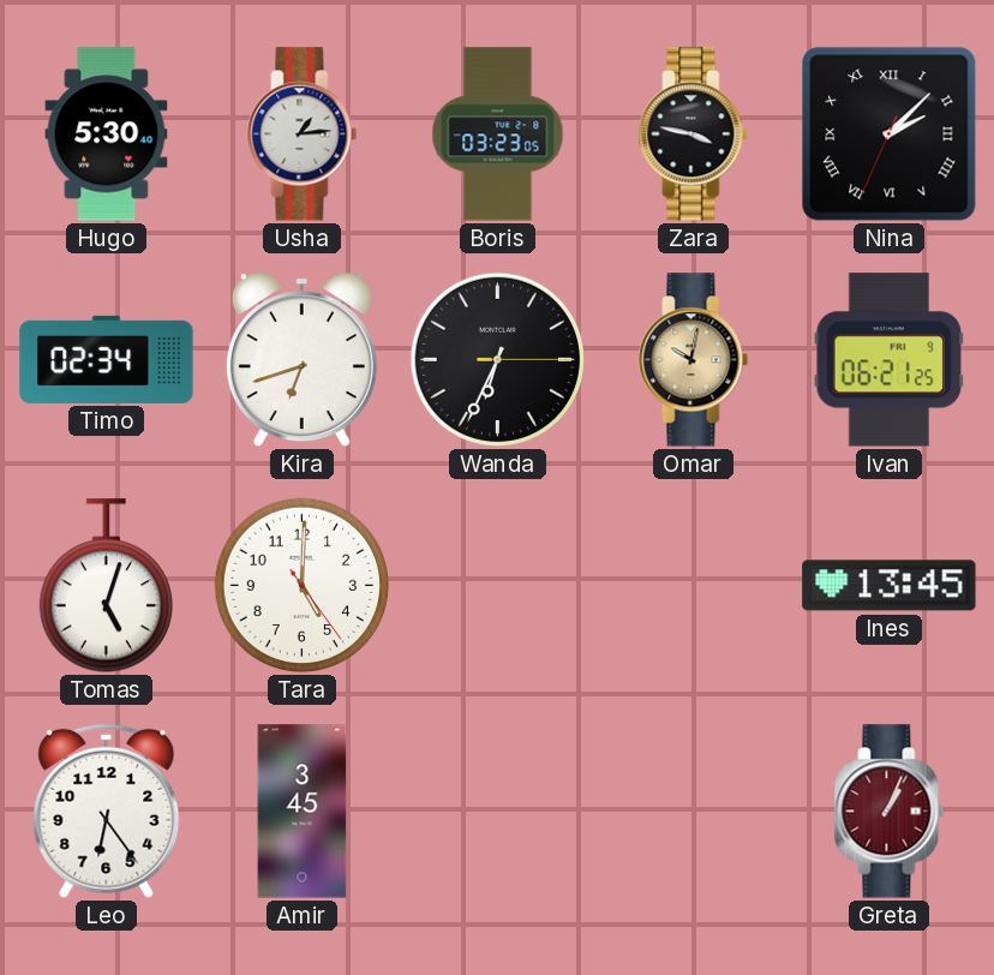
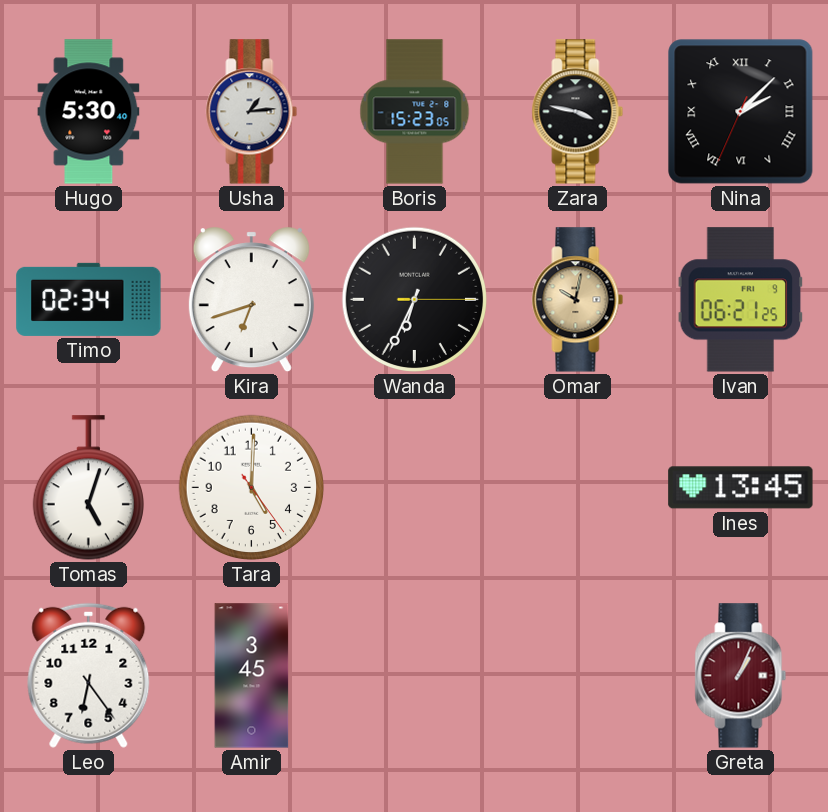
Boris: 03:23 -> 15:23 (415, 112)
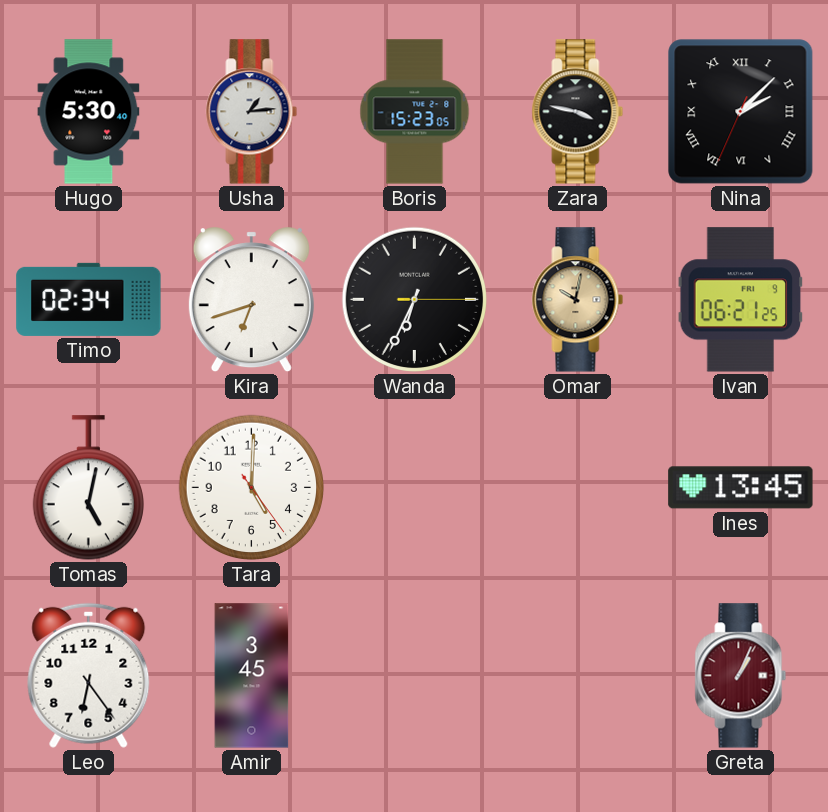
Tomas: 5:03 -> 5:02 (88, 488)
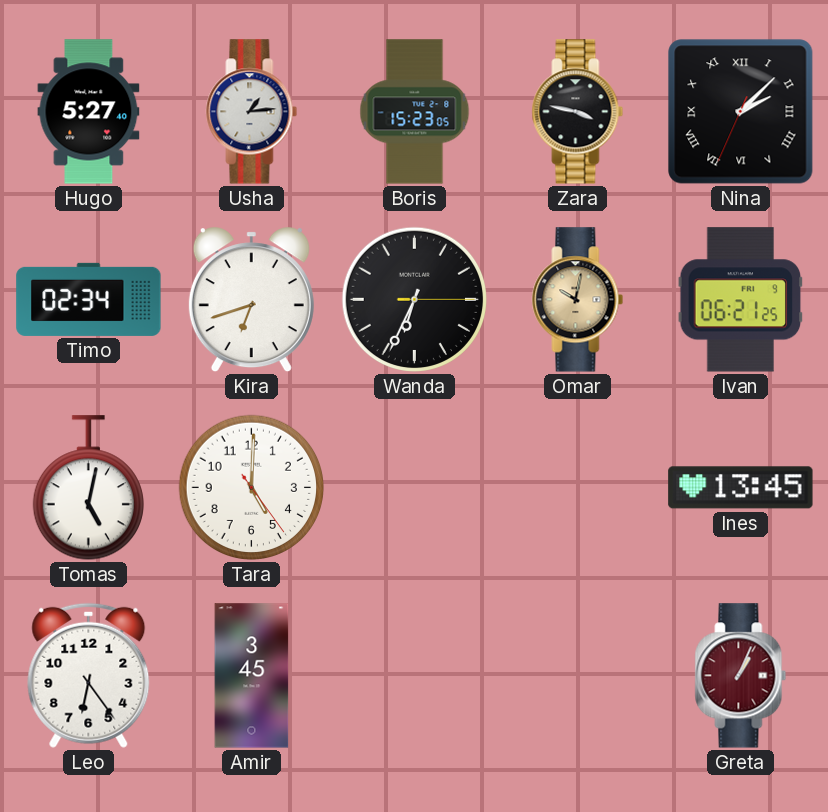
Hugo: 5:30 -> 5:27 (89, 112)
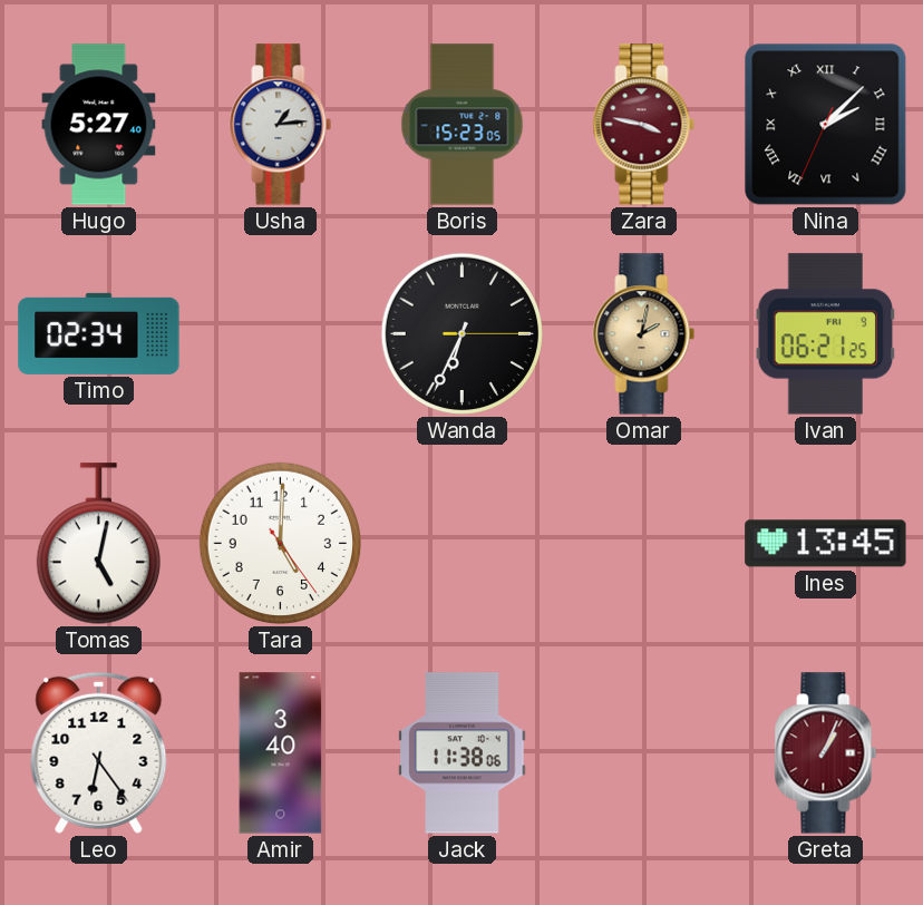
Zara dial: black -> burgundy (644, 125)
Kira: 6:42 -> none (251, 300)
Omar: 10:02 -> 2:02 (644, 334)
Amir: 3:45 -> 3:40 (281, 753)
Jack: none -> 11:38 (463, 753)
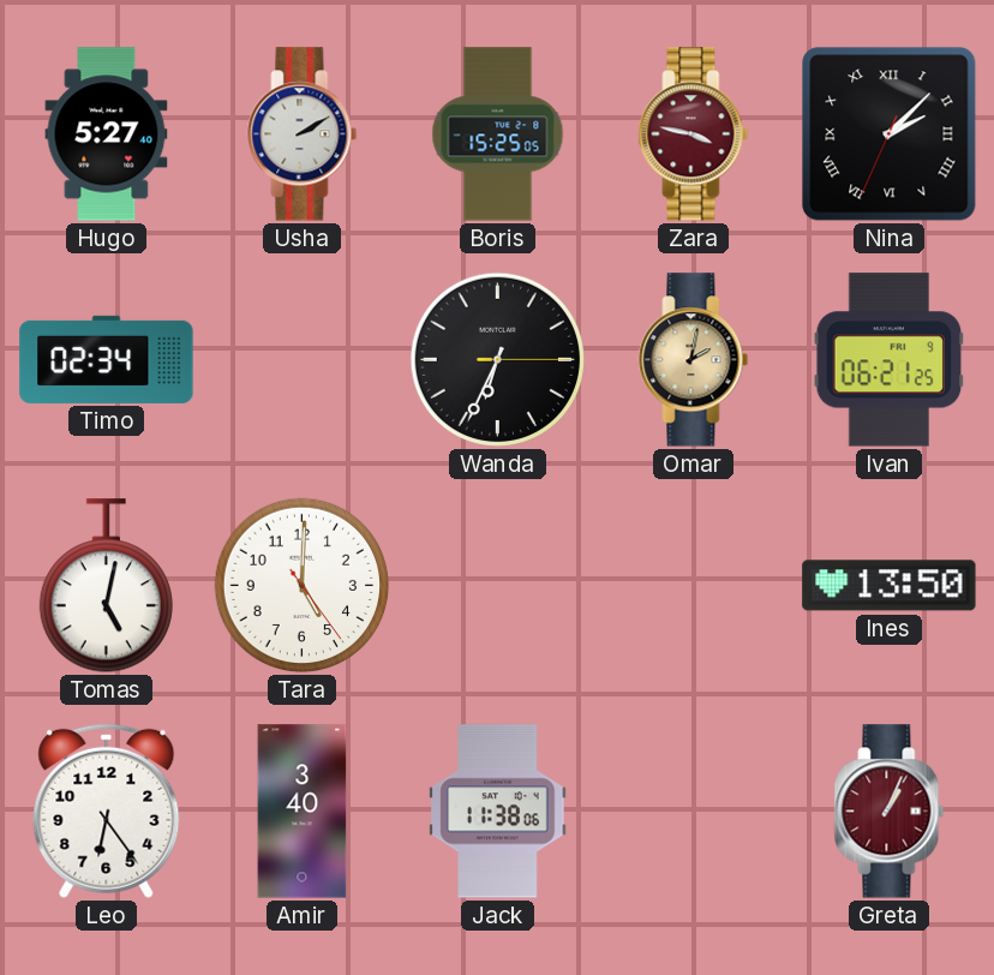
Usha: 1:14 -> 2:10 (303, 134)
Boris: 15:23 -> 15:25 (498, 134)
Ines: 13:45 -> 13:50 (890, 586)
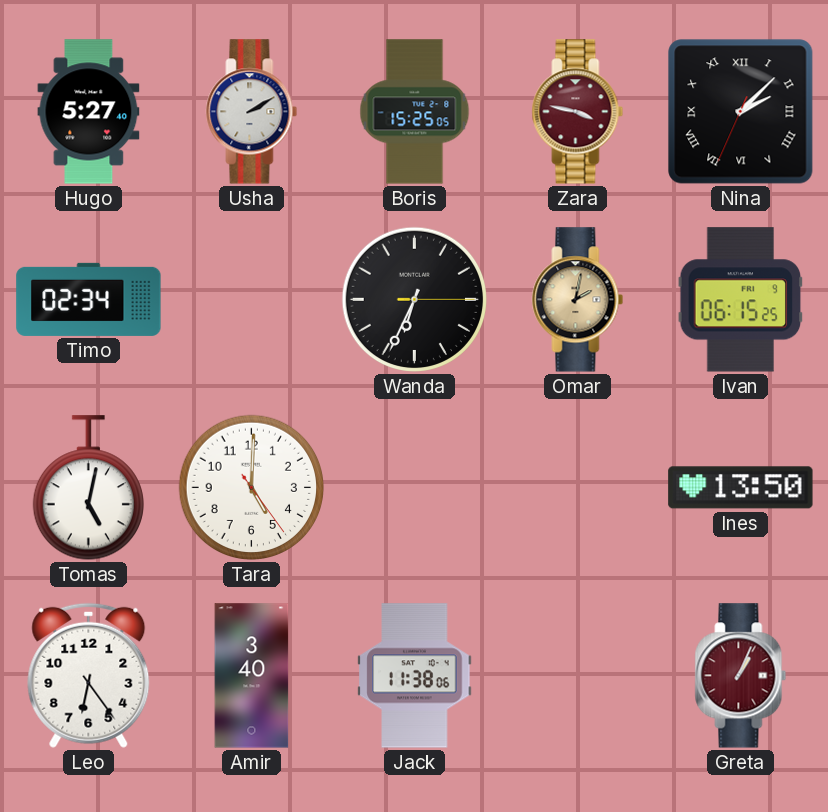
Ivan: 06:21 -> 06:15 (741, 300)
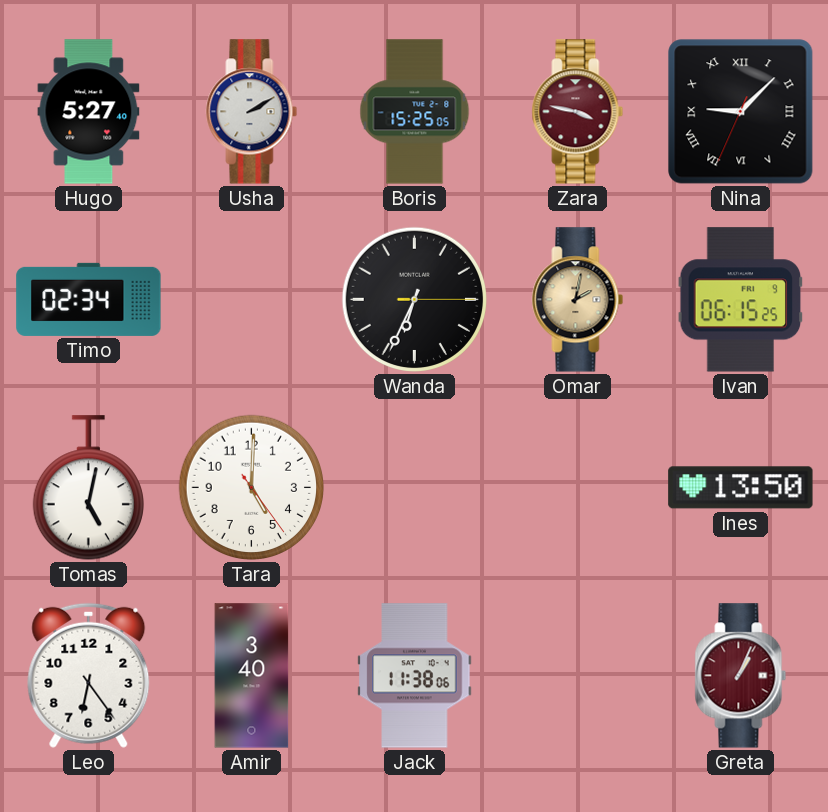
Nina: 2:07 -> 9:07 (741, 112)
